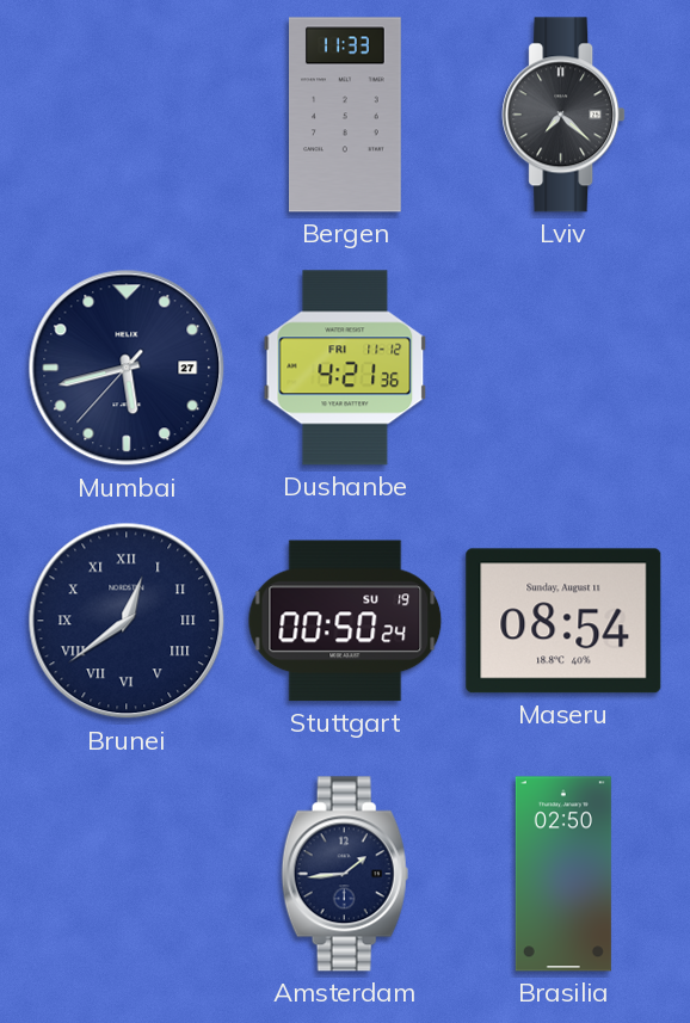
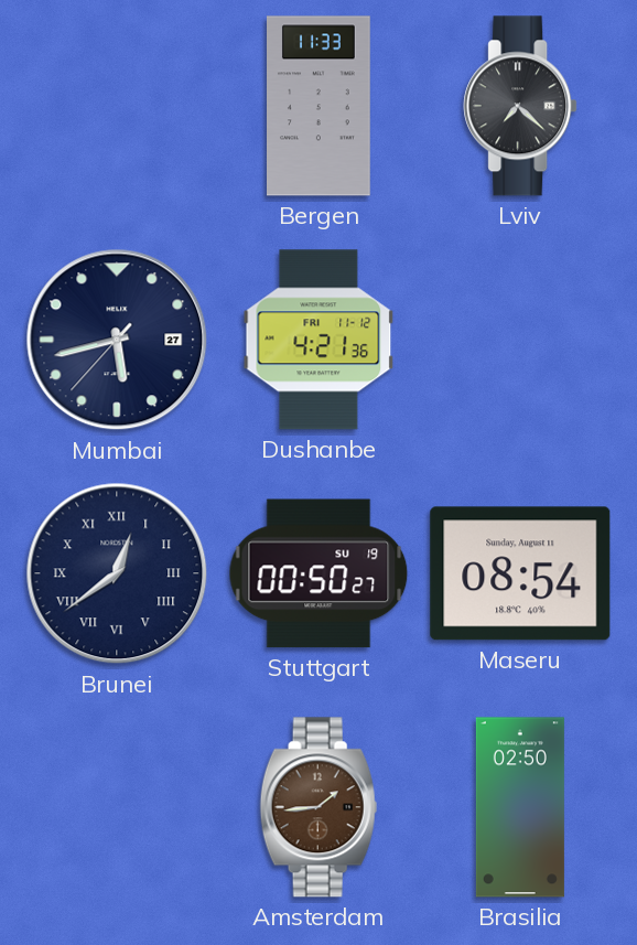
Stuttgart: 00:50:24 -> 00:50:27 (318, 573)
Amsterdam dial: navy -> brown (318, 807)
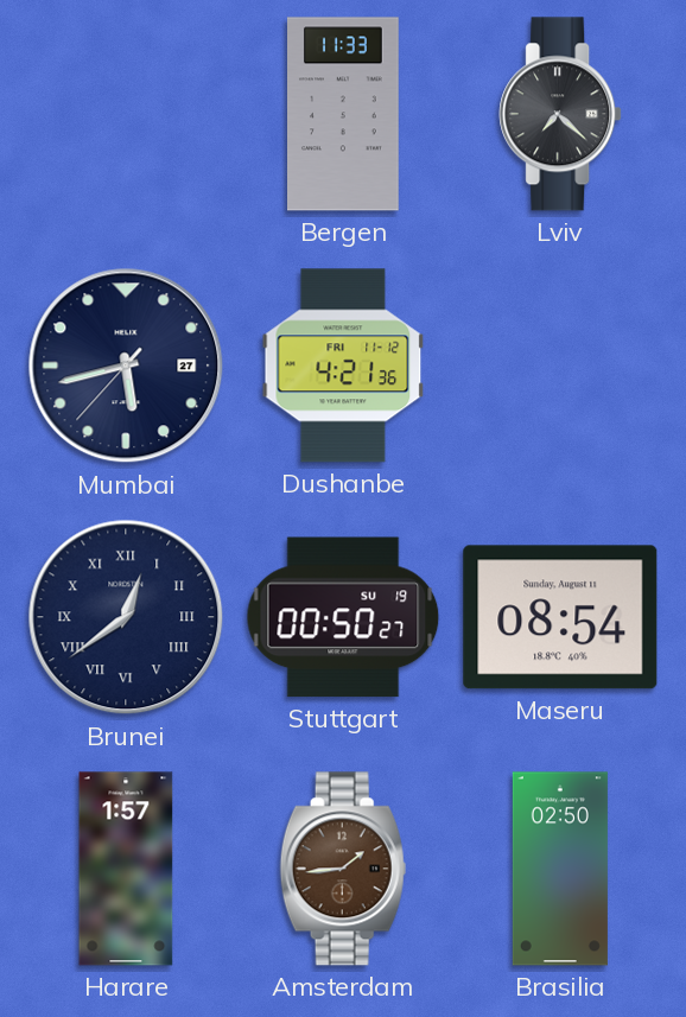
Harare: none -> 1:57 (126, 869)
